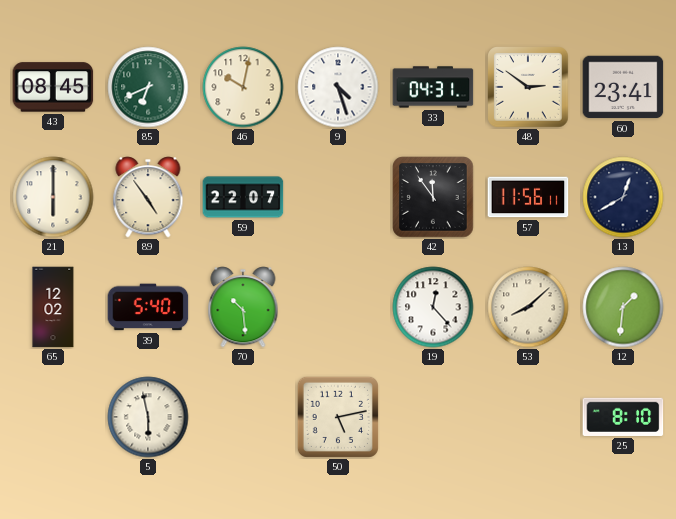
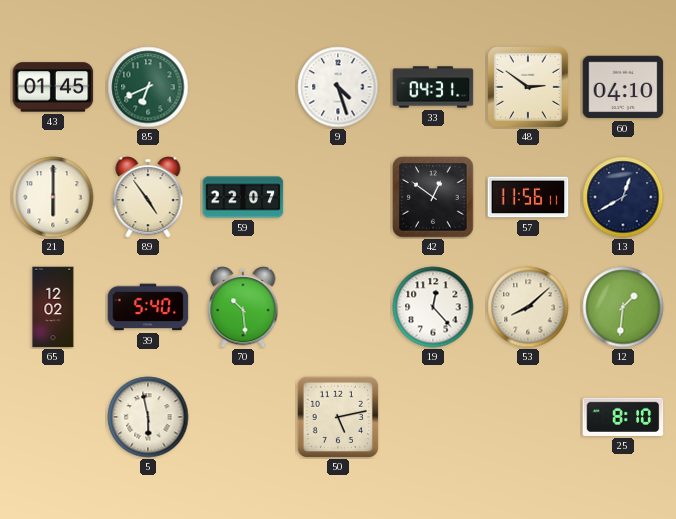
43: 08:45 -> 01:45 (53, 87)
46: 10:02 -> none (243, 87)
60: 23:41 -> 04:10 (623, 87)
42: 11:54 -> 12:51 (433, 197)
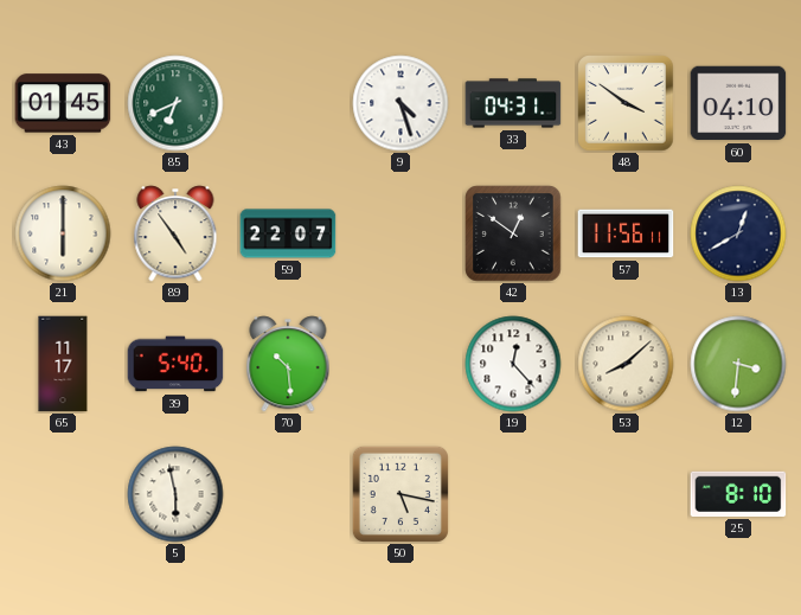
48: 2:51 -> 3:51 (626, 103)
65: 12:02 -> 11:17 (63, 364)
12: 1:31 -> 3:31 (738, 364)
50: 5:13 -> 5:17 (400, 494)
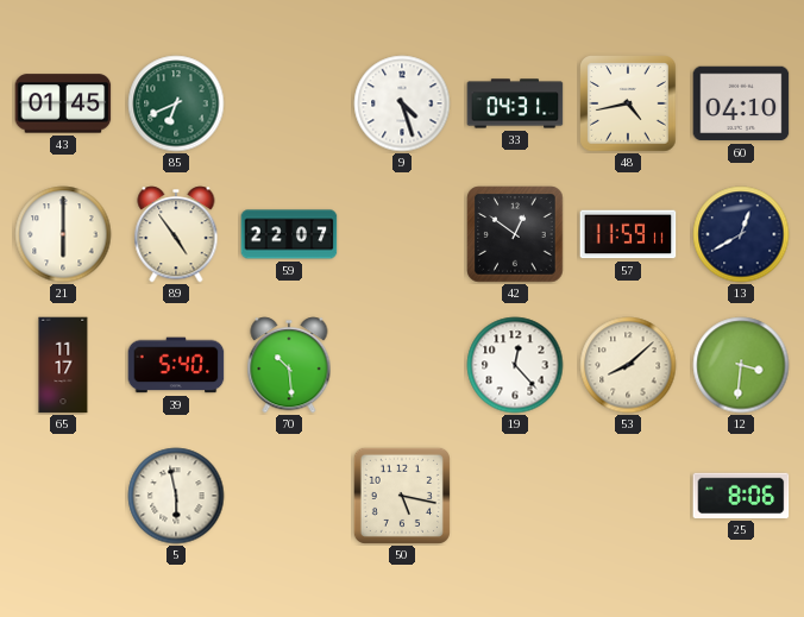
48: 3:51 -> 4:43 (628, 103)
57: 11:56 -> 11:59 (628, 234)
25: 8:10 -> 8:06 (741, 496)
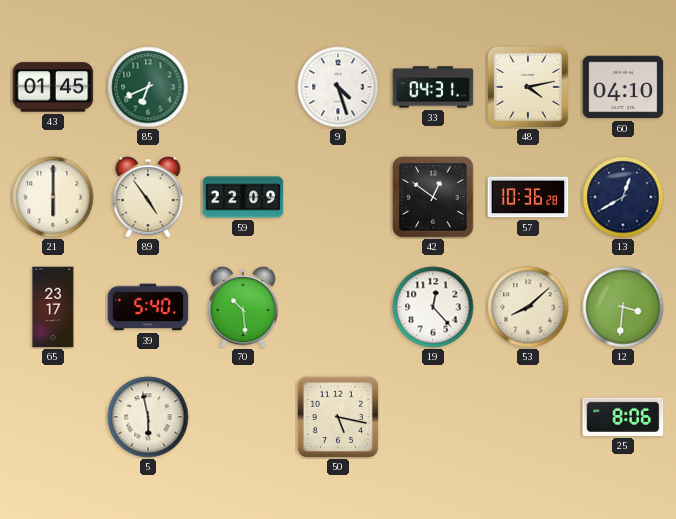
48: 4:43 -> 4:13 (528, 87)
59: 22:07 -> 22:09 (243, 197)
57: 11:59 -> 10:36 (528, 197)
65: 11:17 -> 23:17 (53, 307)
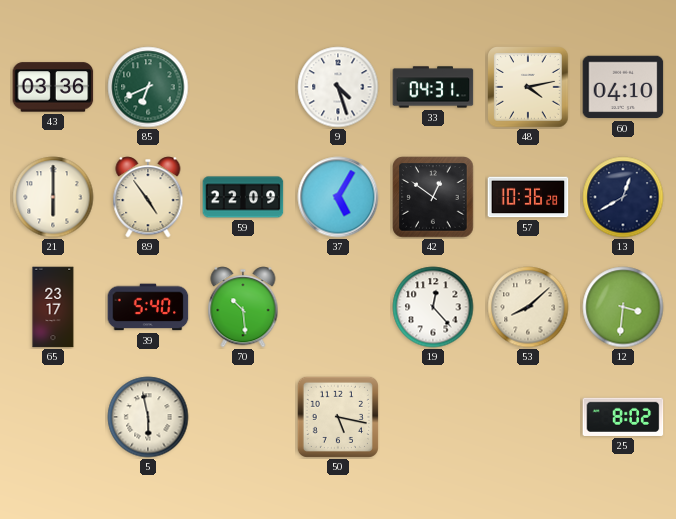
43: 01:45 -> 03:36 (53, 87)
37: none -> 5:05 (338, 197)
25: 8:06 -> 8:02 (623, 417)
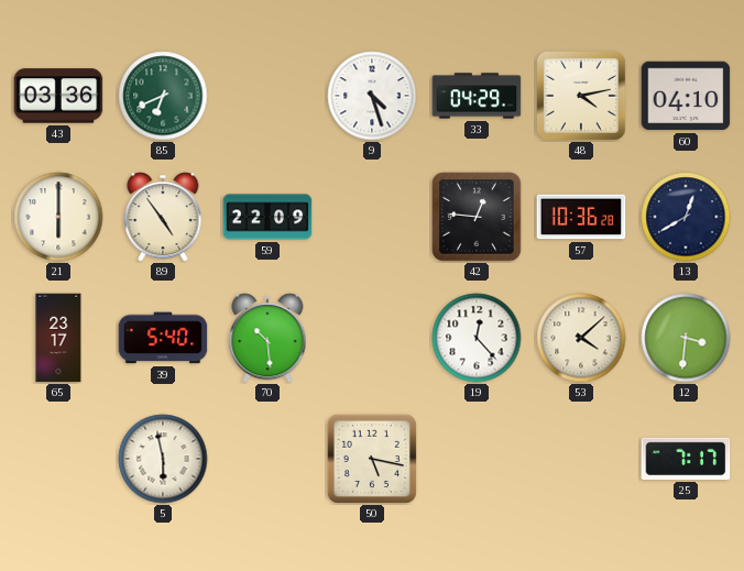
33: 04:31 -> 04:29 (477, 96)
37: 5:05 -> none (338, 197)
42: 12:51 -> 12:46 (477, 217)
53: 8:08 -> 4:08 (581, 338)
25: 8:02 -> 7:17 (686, 459)
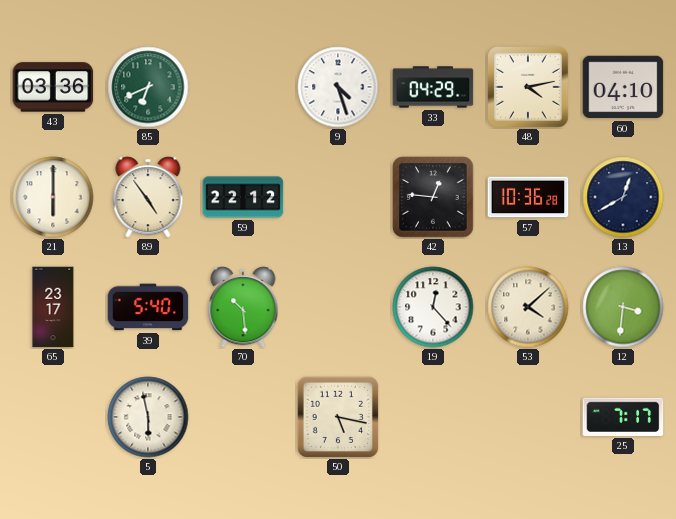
59: 22:09 -> 22:12 (243, 197)
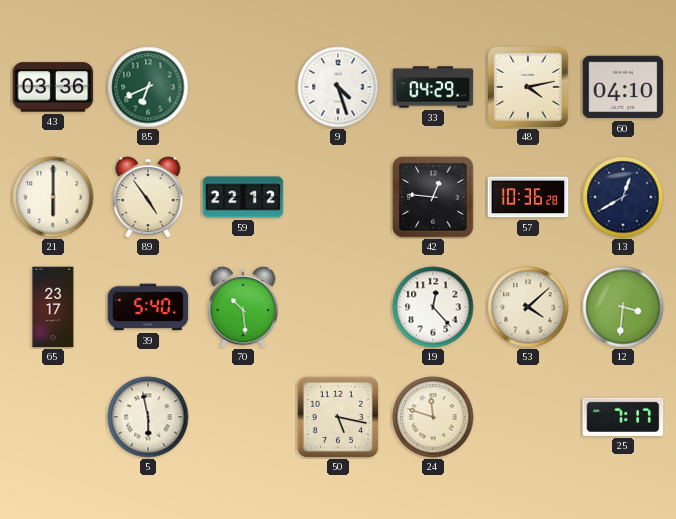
24: none -> 11:48 (433, 417)
